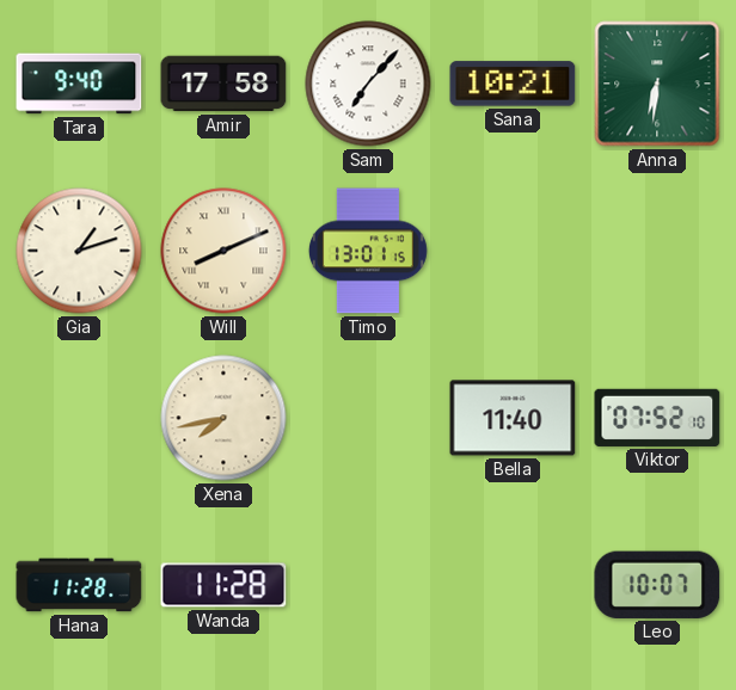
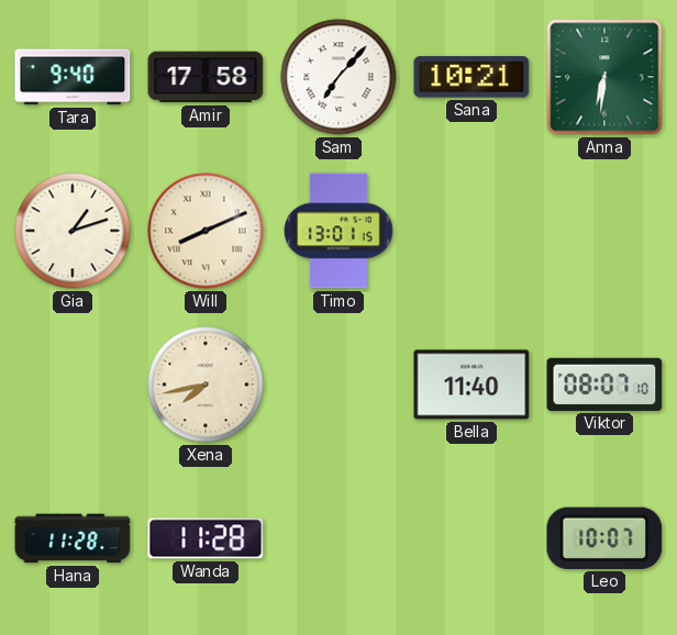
Viktor: 07:52 -> 08:07 (604, 385)
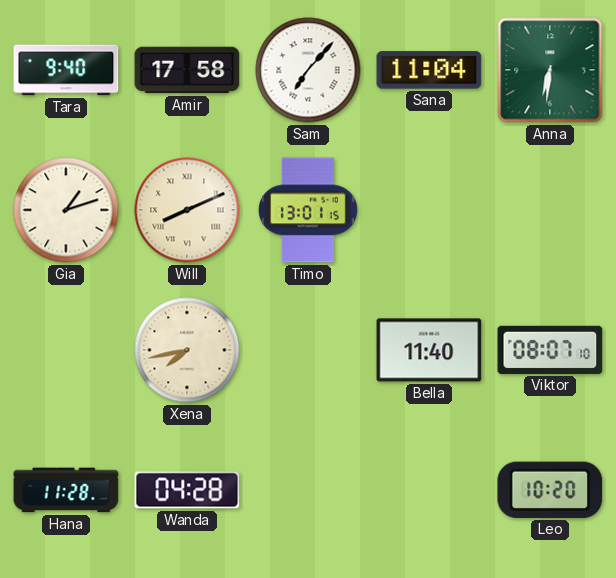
Sana: 10:21 -> 11:04 (429, 70)
Wanda: 11:28 -> 04:28 (187, 490)
Leo: 10:07 -> 10:20 (550, 490)
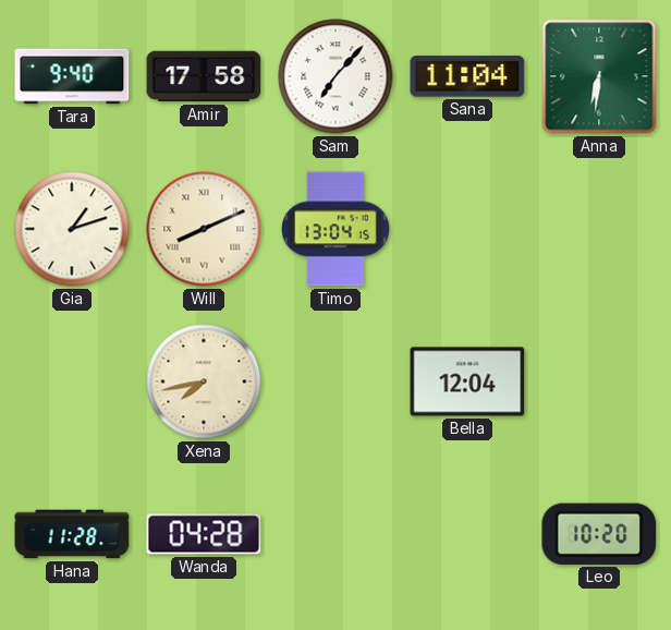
Timo: 13:01 -> 13:04 (335, 229)
Bella: 11:40 -> 12:04 (467, 381)
Viktor: 08:07 -> none (550, 350)
